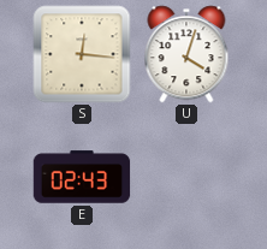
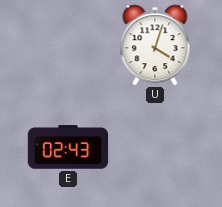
S: 12:16 -> none (82, 54)
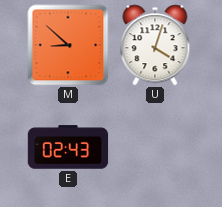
M: none -> 8:52 (68, 45)
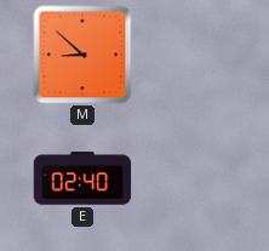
U: 4:03 -> none (155, 45)
E: 02:43 -> 02:40 (82, 178)
